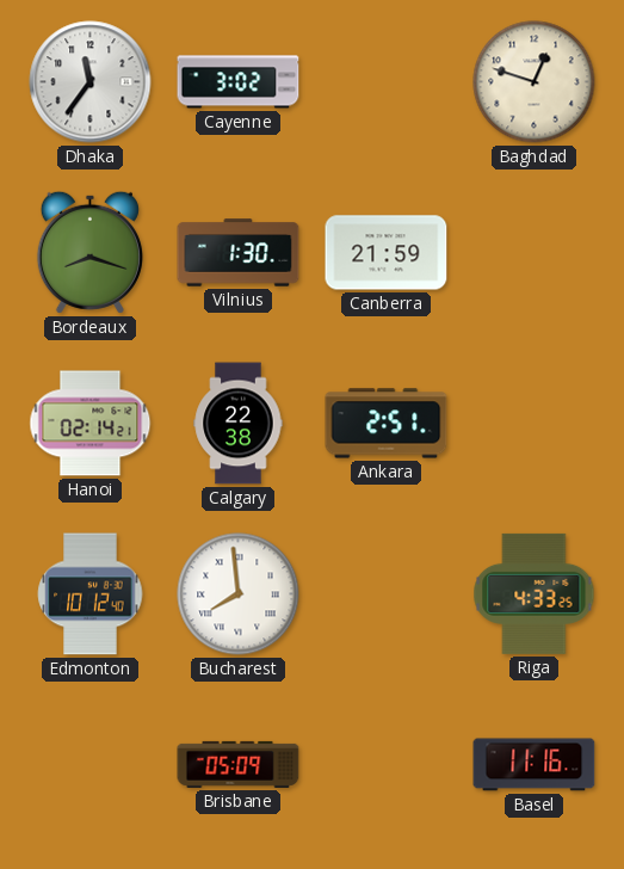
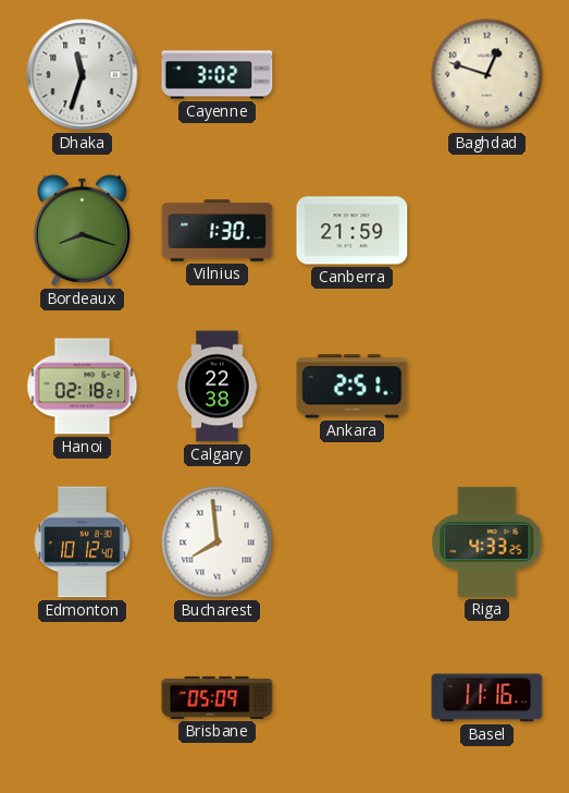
Dhaka: 11:36 -> 11:33 (83, 75)
Hanoi: 02:14 -> 02:18 (83, 387)
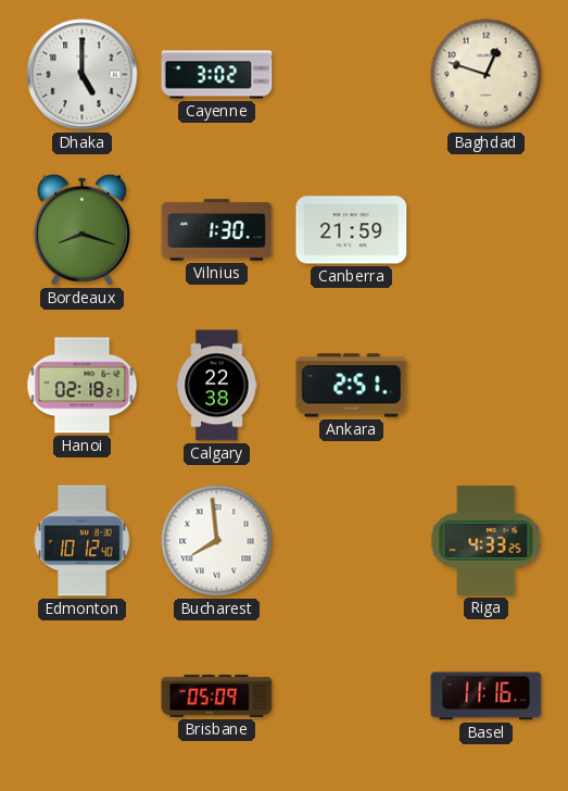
Dhaka: 11:33 -> 5:00 (83, 75)
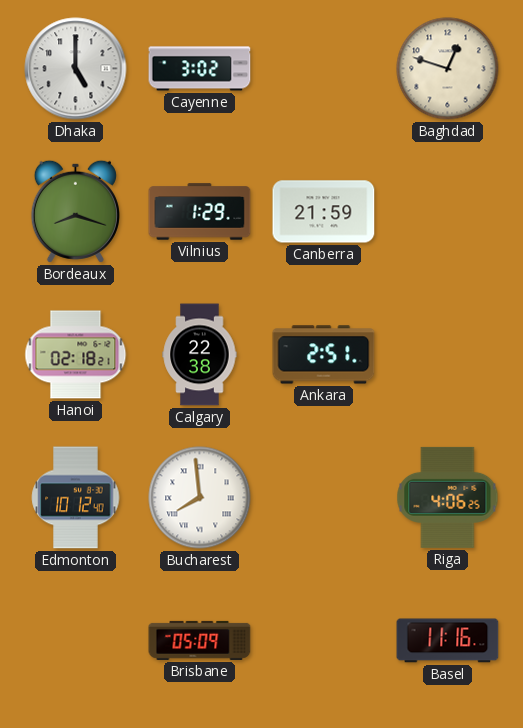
Vilnius: 1:30 -> 1:29 (200, 212)
Riga: 4:33 -> 4:06 (448, 497)
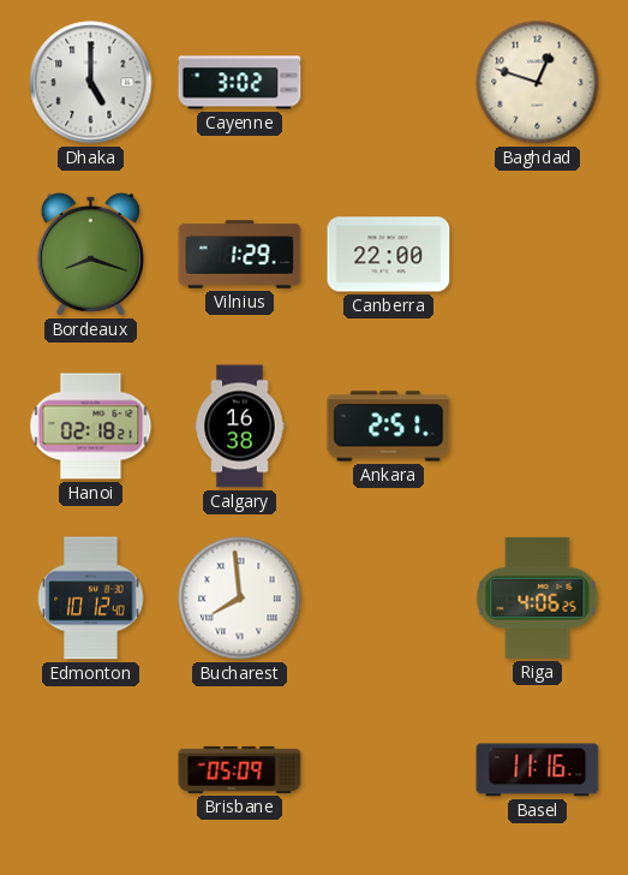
Canberra: 21:59 -> 22:00 (389, 255)
Calgary: 22:38 -> 16:38 (240, 427)
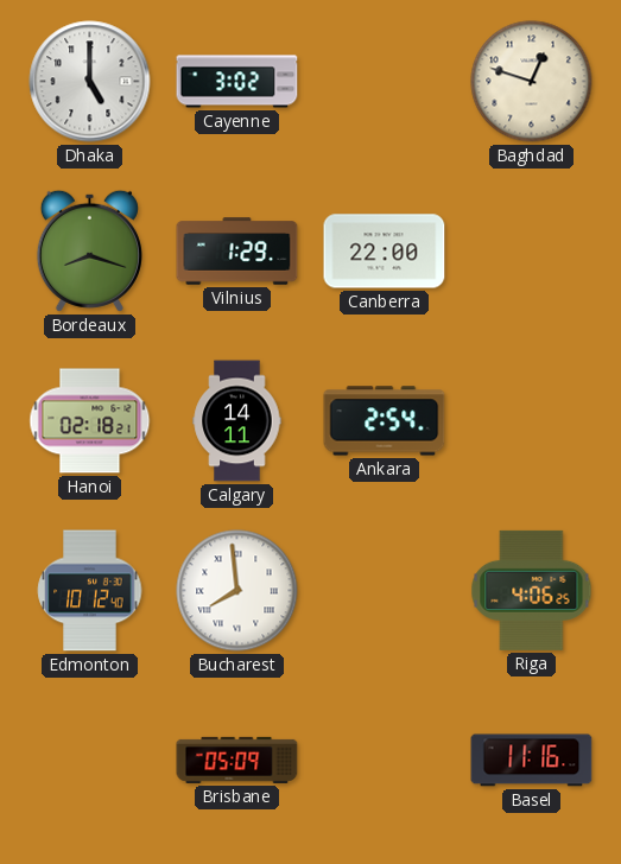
Calgary: 16:38 -> 14:11 (237, 421)
Ankara: 2:51 -> 2:54 (385, 421)
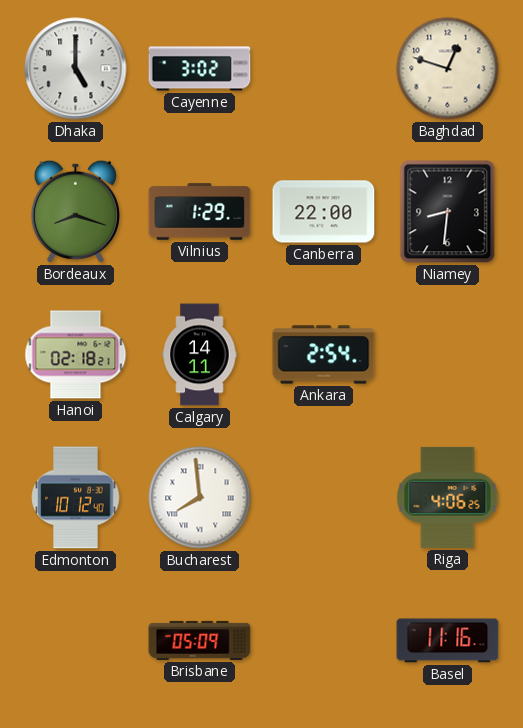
Niamey: none -> 8:31 (448, 212)
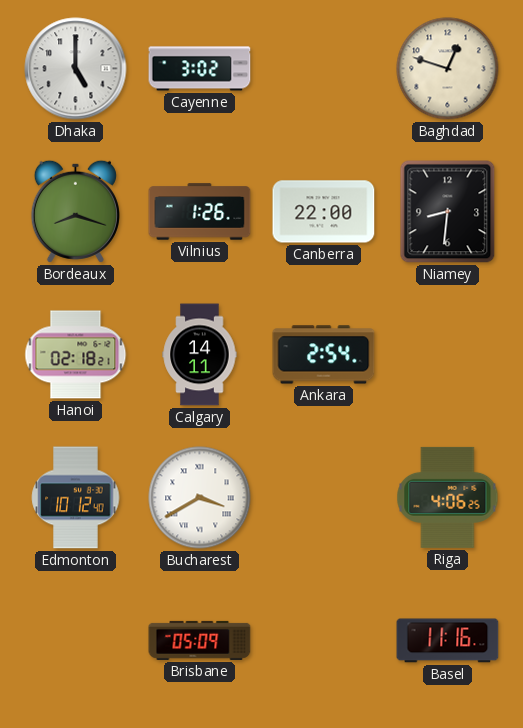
Vilnius: 1:29 -> 1:26 (200, 212)
Bucharest: 7:59 -> 3:40 (200, 498)
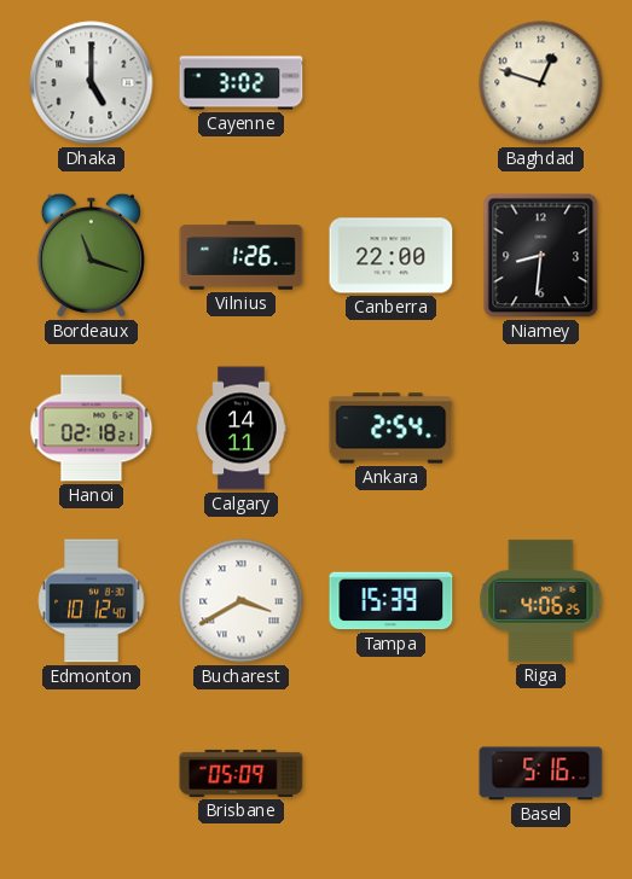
Bordeaux: 8:18 -> 11:18 (91, 255)
Tampa: none -> 15:39 (392, 601)
Basel: 11:16 -> 5:16 (541, 774)
